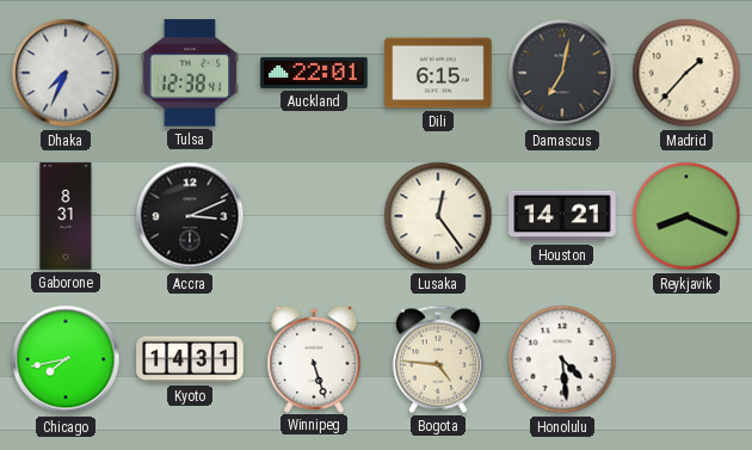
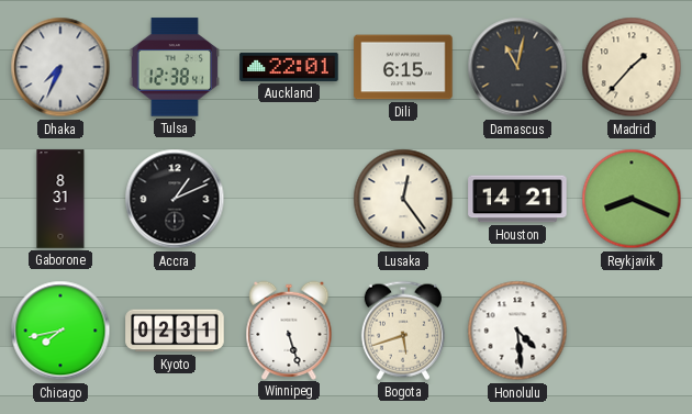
Damascus: 7:02 -> 11:02 (517, 67)
Accra: 3:11 -> 1:11 (175, 199)
Kyoto: 14:31 -> 02:31 (175, 331)
Bogota: 4:46 -> 5:42 (403, 331)
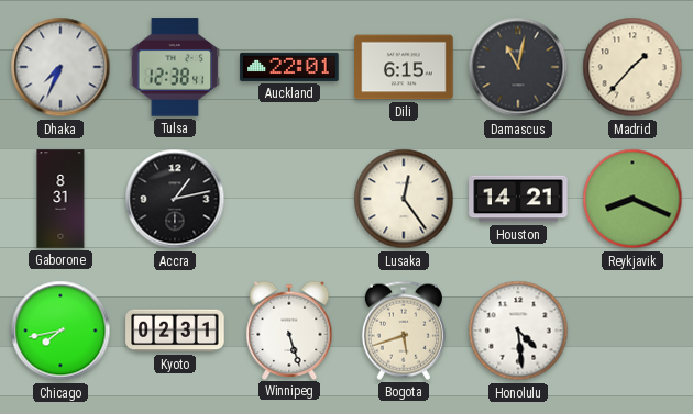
Accra: 1:11 -> 1:13 (175, 199)
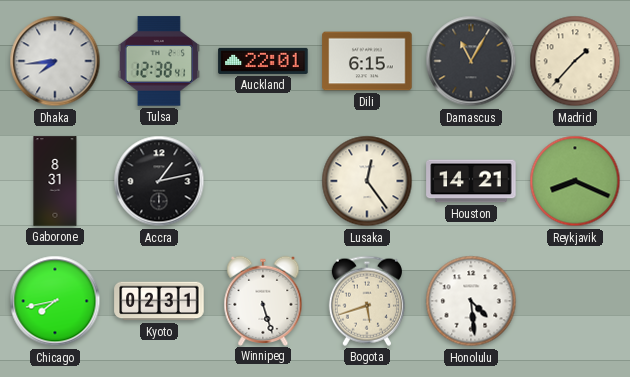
Dhaka: 7:34 -> 7:44 (55, 61)
Damascus: 11:02 -> 11:05 (471, 61)
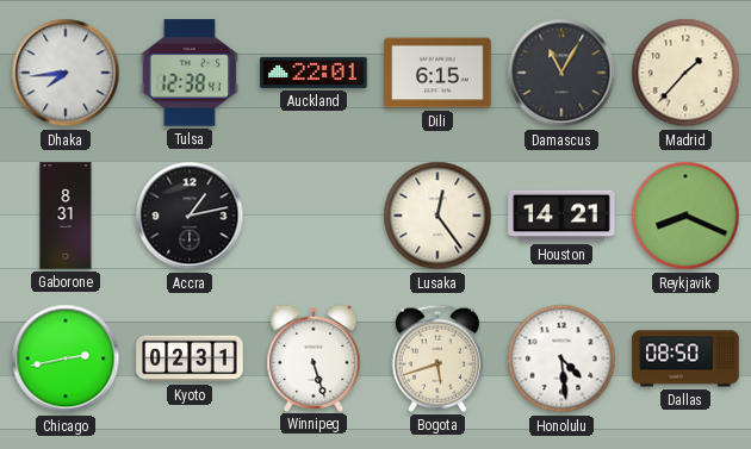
Chicago: 7:43 -> 2:43 (66, 358)
Dallas: none -> 08:50 (685, 358)
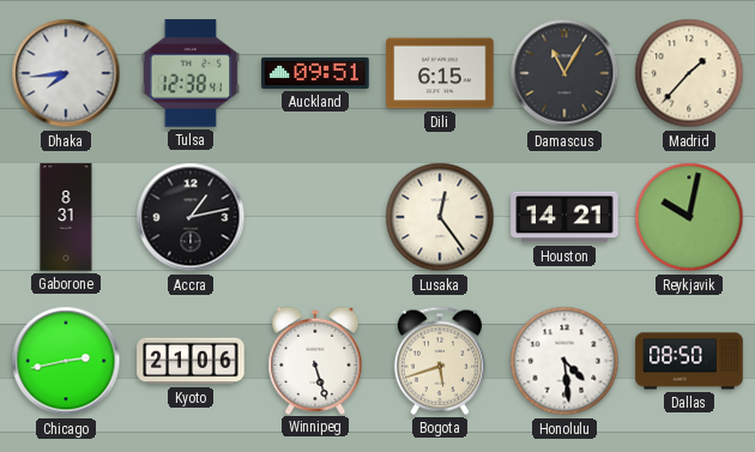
Auckland: 22:01 -> 09:51 (315, 73)
Reykjavik: 8:19 -> 10:02 (689, 217)
Kyoto: 02:31 -> 21:06 (191, 361)
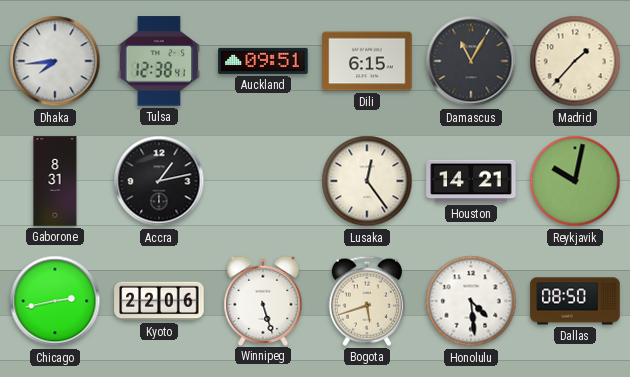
Kyoto: 21:06 -> 22:06 (159, 301)
